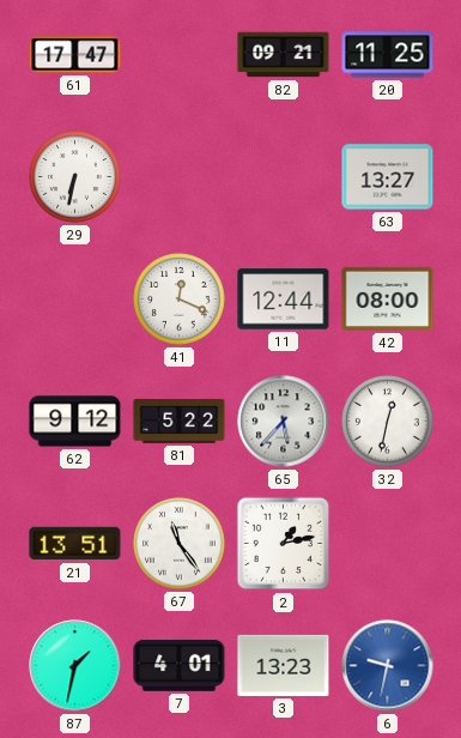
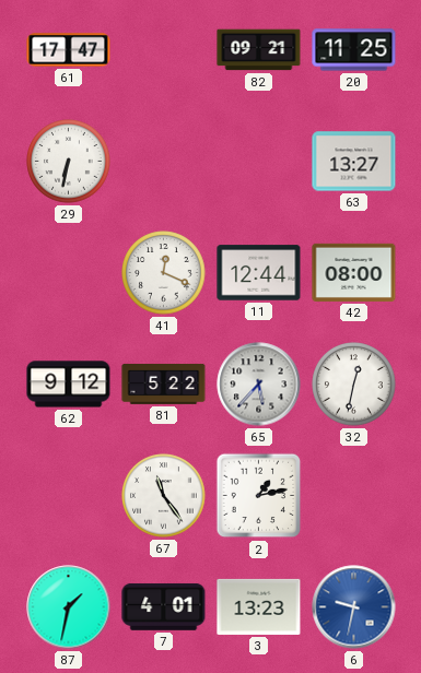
21: 13:51 -> none (75, 544)
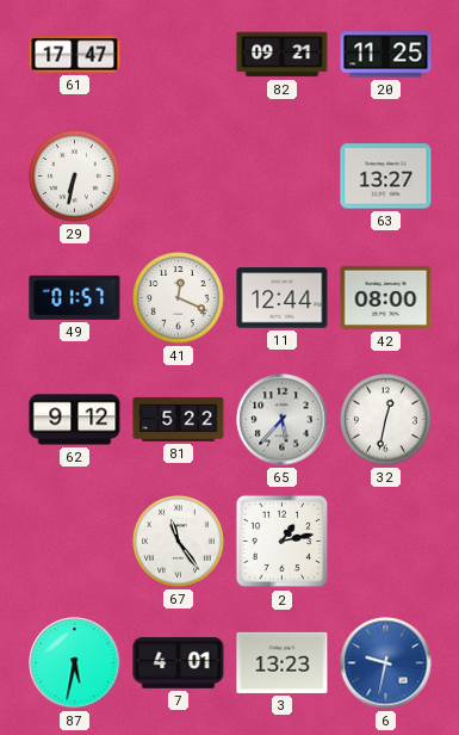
49: none -> 01:57 (75, 297)
87: 1:32 -> 5:32 (75, 663)
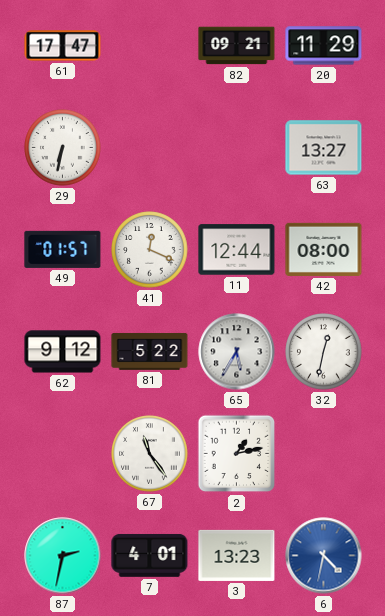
20: 11:25 -> 11:29 (324, 46)
65: 5:37 -> 5:35 (237, 352)
87: 5:32 -> 2:32 (63, 556)
6: 9:32 -> 4:32 (324, 556)
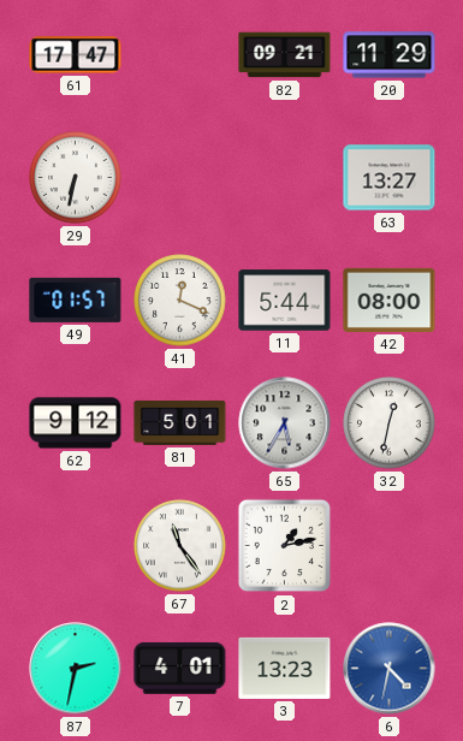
11: 12:44 -> 5:44 (285, 301)
81: 5:22 -> 5:01 (180, 422)
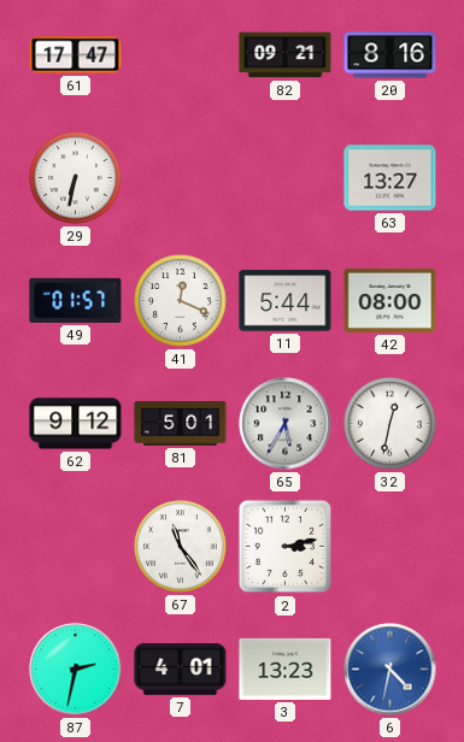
20: 11:29 -> 8:16 (390, 55)
2: 1:13 -> 3:13 (286, 547)
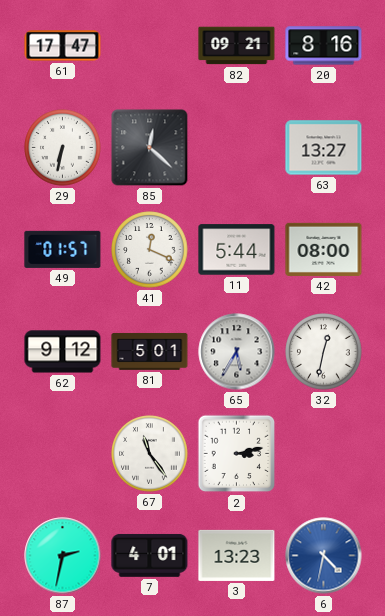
85: none -> 12:22 (150, 148)
